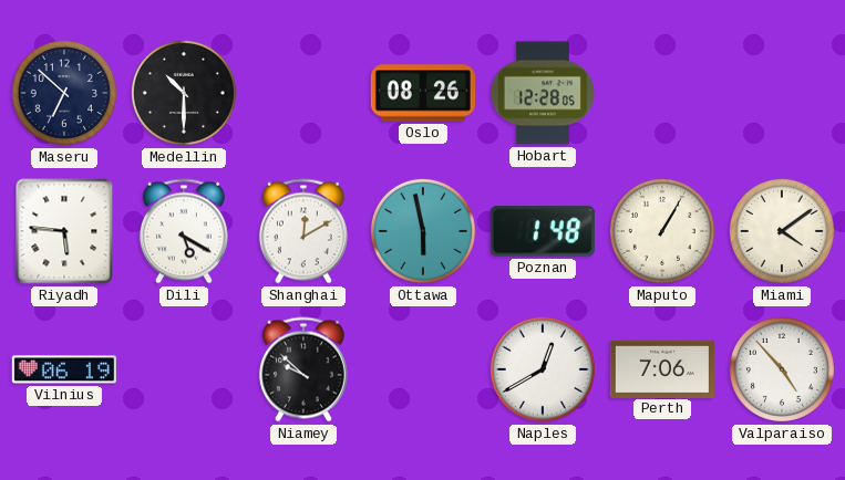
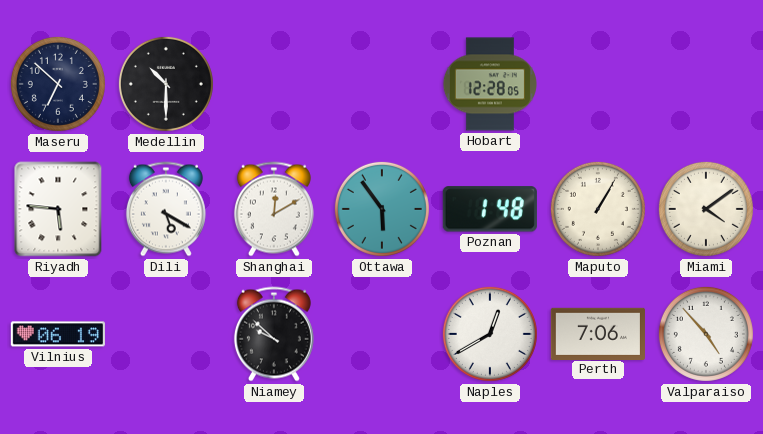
Oslo: 08:26 -> none (423, 93)
Ottawa: 5:58 -> 5:54 (382, 209)
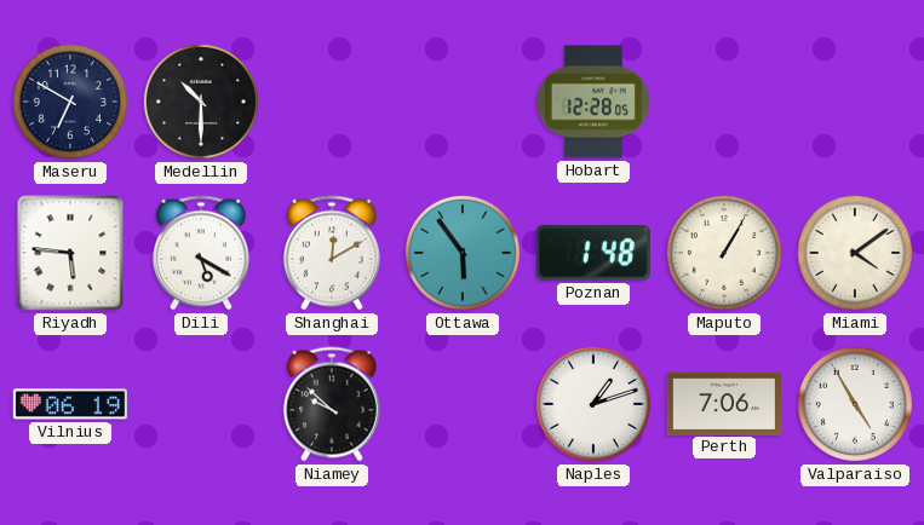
Maseru: 6:52 -> 6:50 (70, 102)
Naples: 12:40 -> 1:12 (593, 404)
Valparaiso: 4:53 -> 4:55 (855, 404)
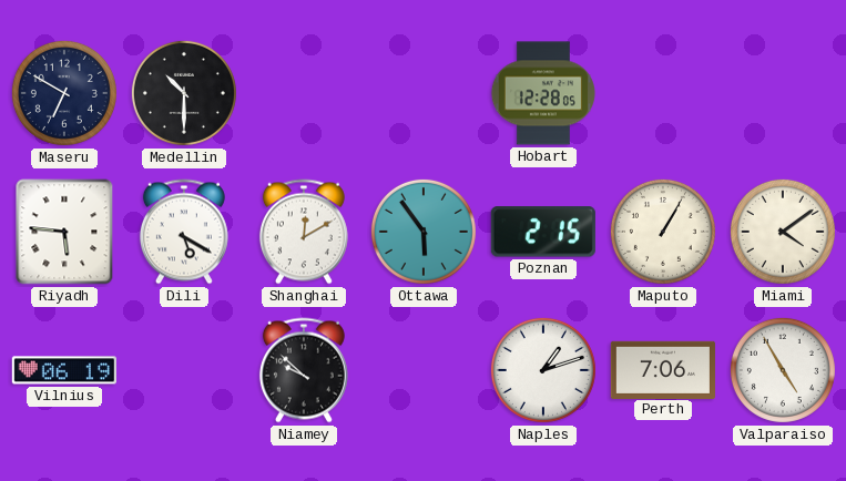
Poznan: 1:48 -> 2:15 (543, 232)
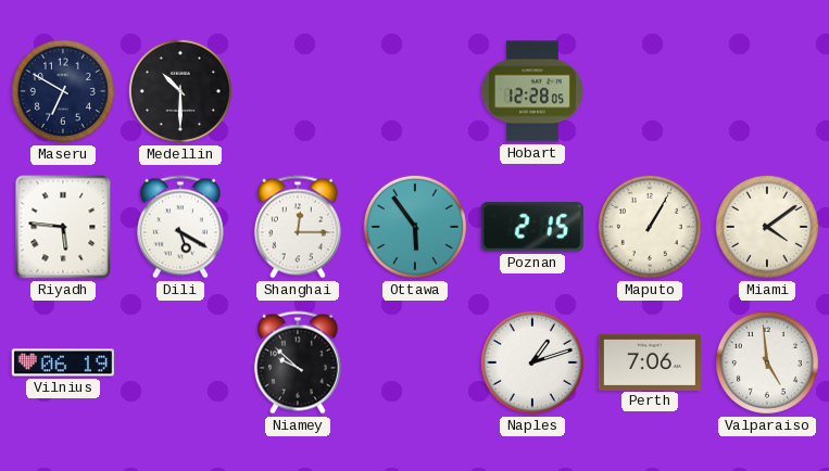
Shanghai: 12:10 -> 12:15 (298, 227)
Valparaiso: 4:55 -> 4:59 (767, 362)
